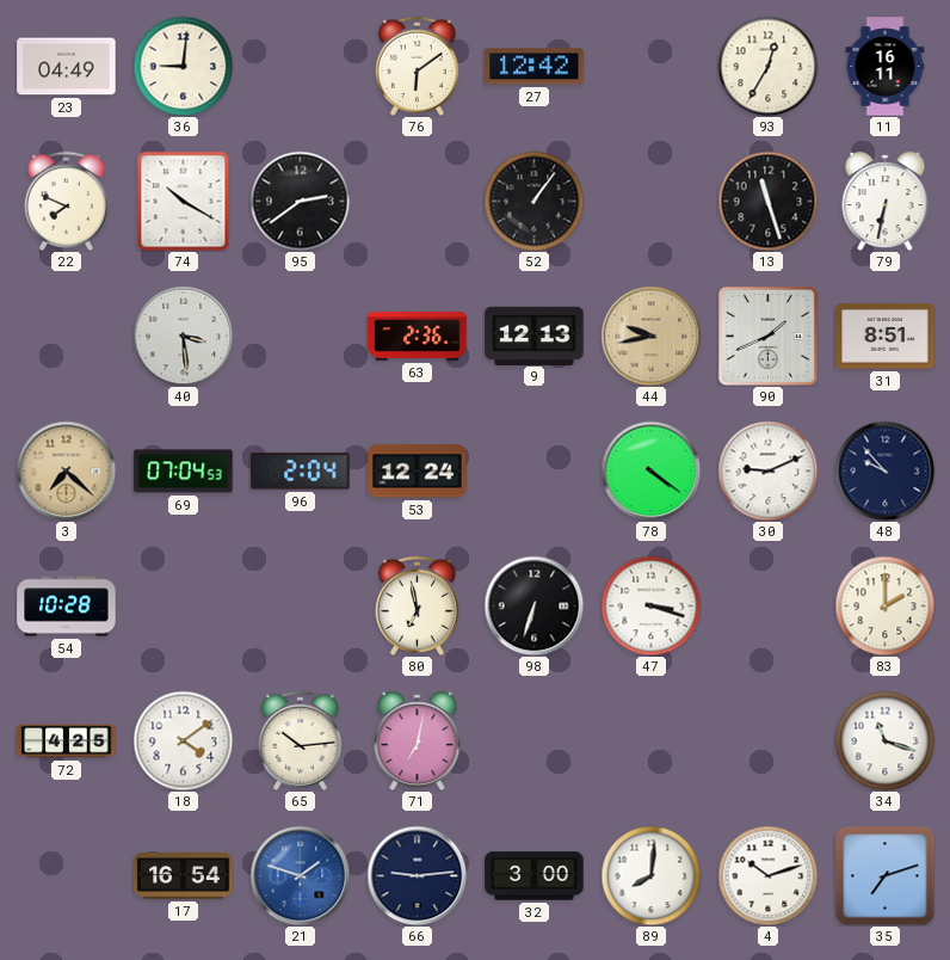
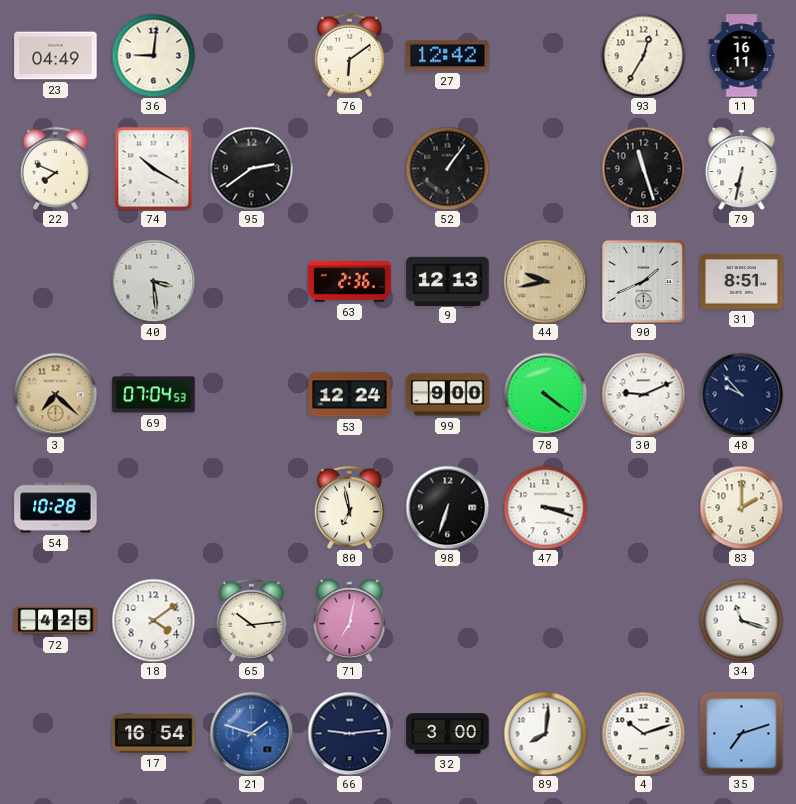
96: 2:04 -> none (301, 472)
99: none -> 9:00 (448, 395)
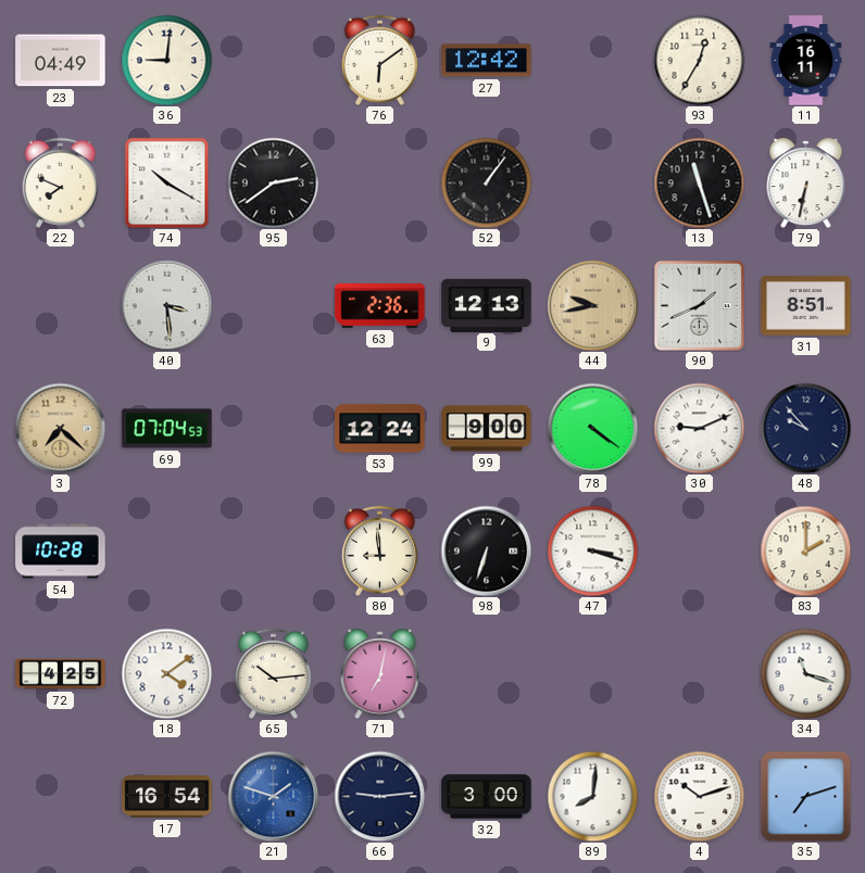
80: 6:58 -> 8:59 (379, 551)
